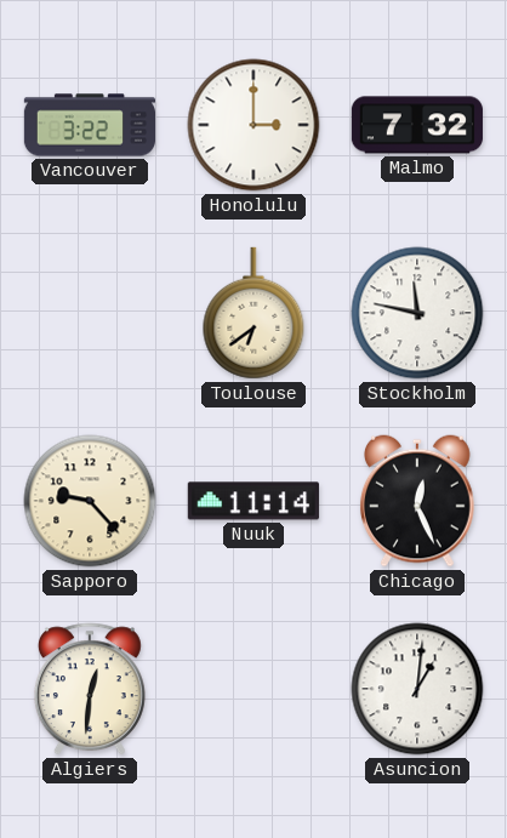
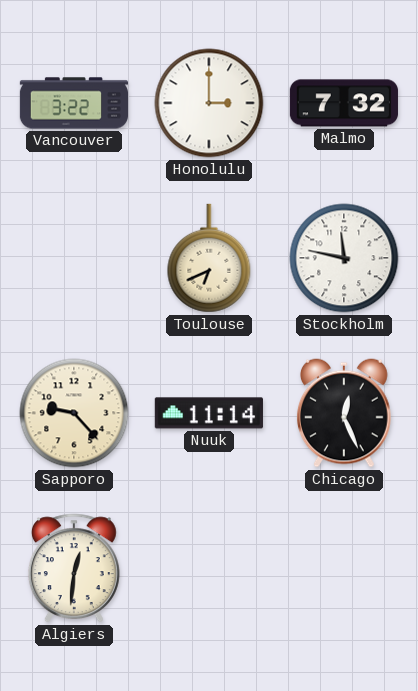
Toulouse: 6:39 -> 6:41 (209, 258)
Asuncion: 1:01 -> none (417, 689)
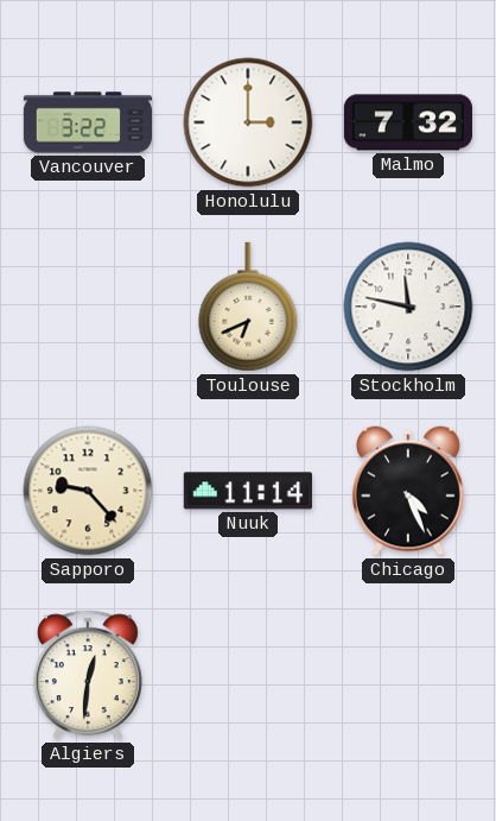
Chicago: 12:26 -> 4:26 (408, 491)
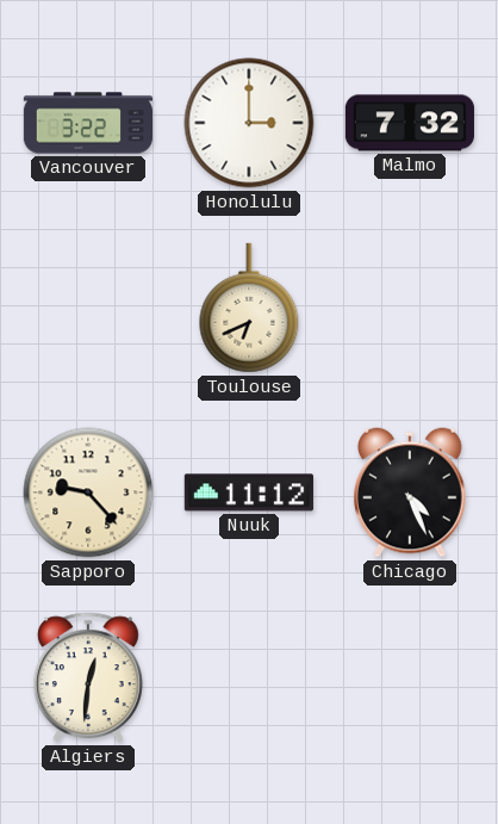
Stockholm: 11:47 -> none (408, 307)
Nuuk: 11:14 -> 11:12 (249, 492)
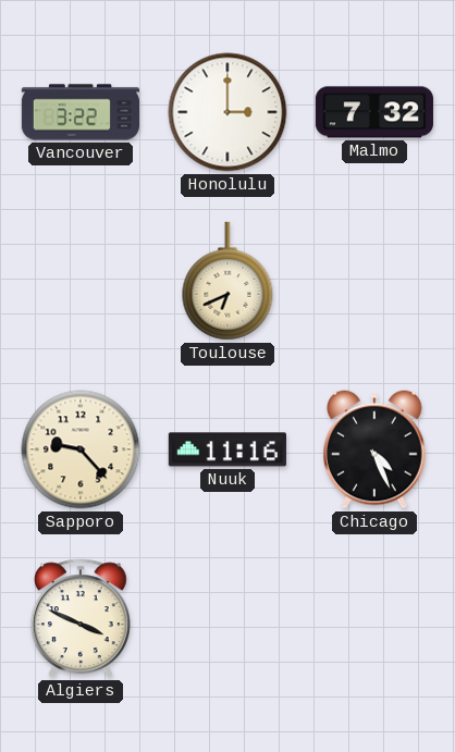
Nuuk: 11:12 -> 11:16 (228, 449)
Algiers: 12:31 -> 3:49 (81, 618)
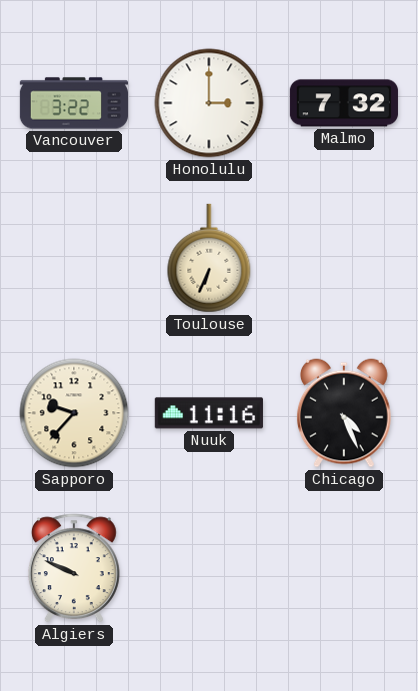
Toulouse: 6:41 -> 6:34 (209, 258)
Sapporo: 9:23 -> 9:37 (74, 413)
Algiers: 3:49 -> 9:49 (74, 568)
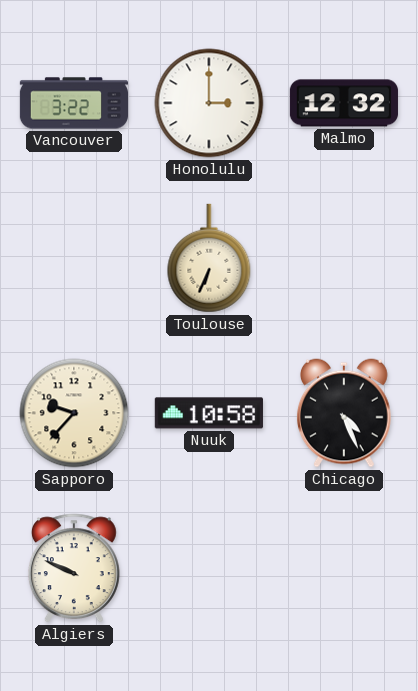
Malmo: 7:32 -> 12:32 (344, 103)
Nuuk: 11:16 -> 10:58 (209, 413)
